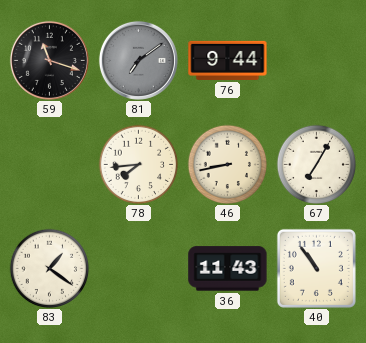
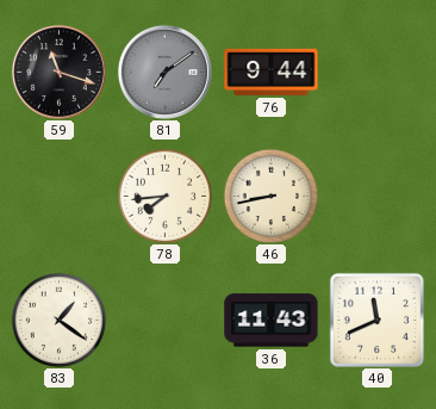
67: 7:05 -> none (316, 164)
40: 10:54 -> 11:41 (376, 320)
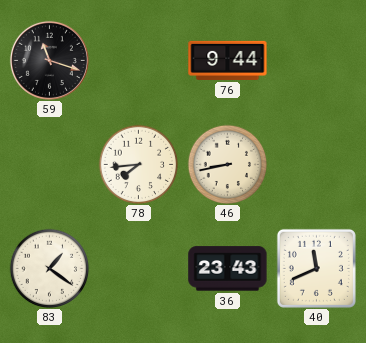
81: 7:09 -> none (164, 72)
36: 11:43 -> 23:43 (228, 269)
